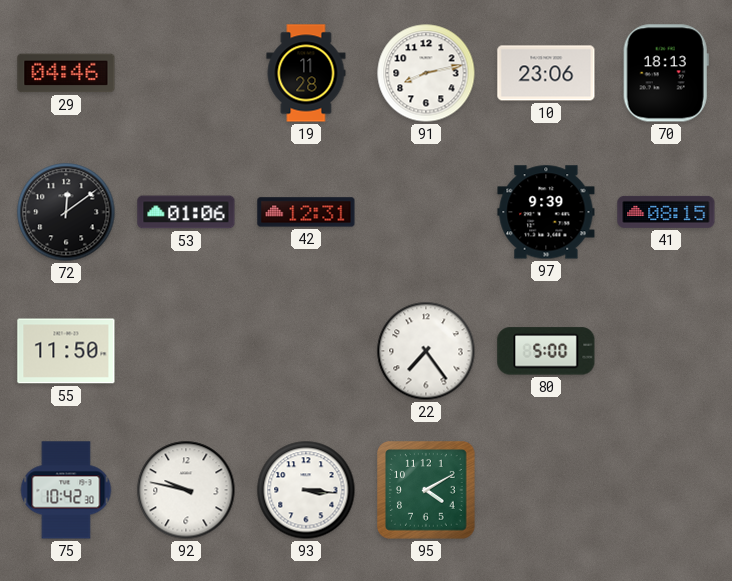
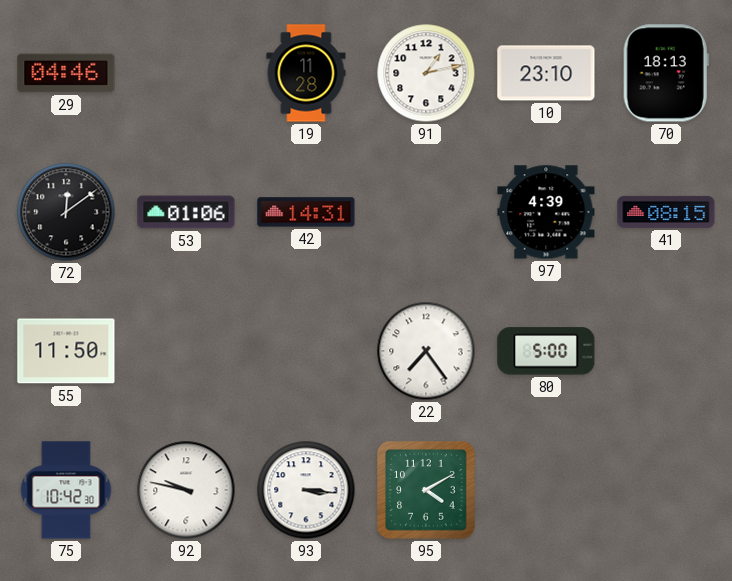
91: 8:13 -> 1:13 (426, 73)
10: 23:06 -> 23:10 (546, 73)
42: 12:31 -> 14:31 (306, 212)
97: 9:39 -> 4:39 (546, 212)
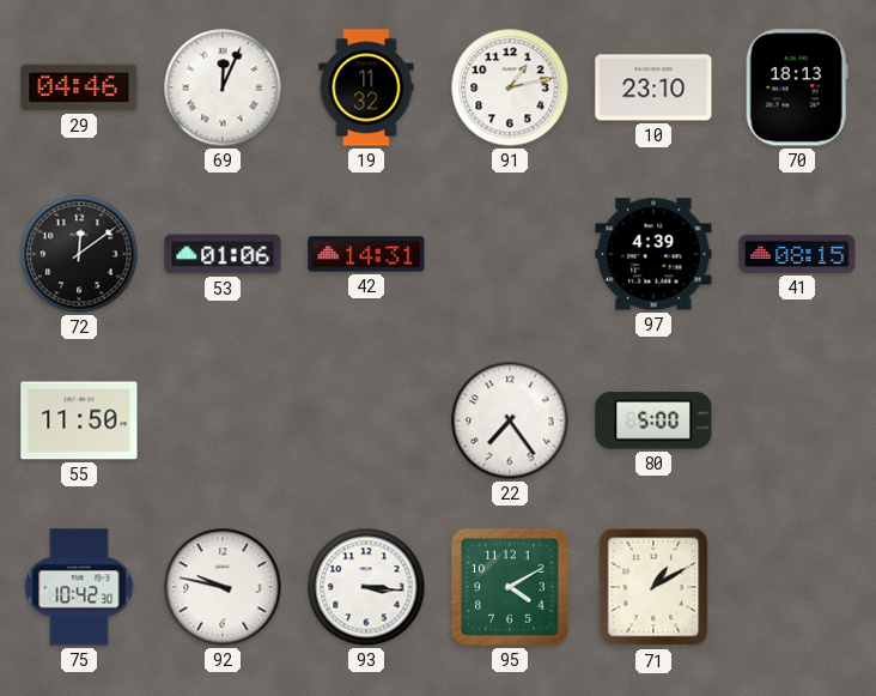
69: none -> 12:04 (223, 87)
19: 11:28 -> 11:32 (366, 87)
71: none -> 1:10 (653, 587)
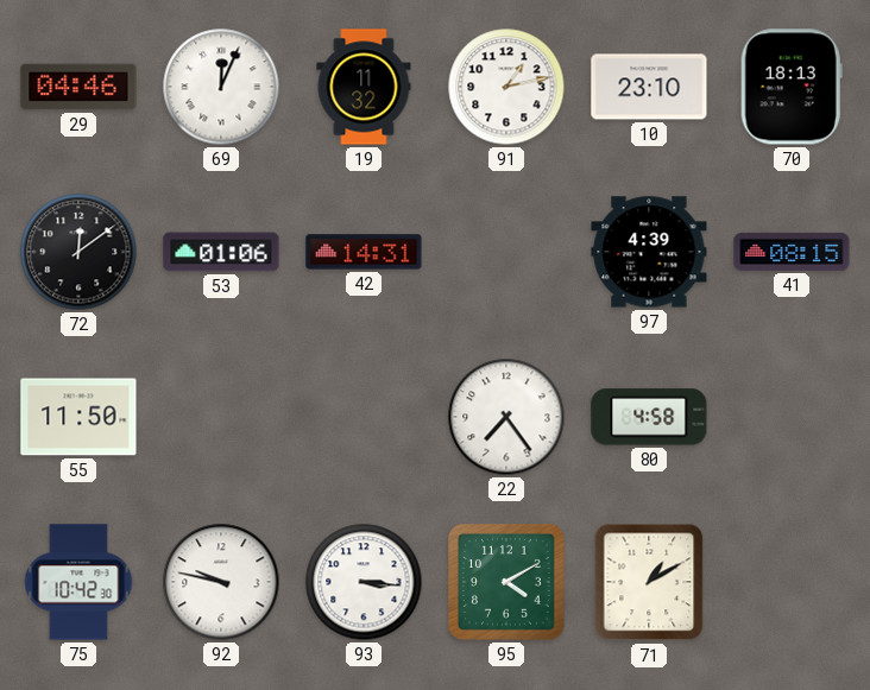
80: 5:00 -> 4:58 (649, 417)
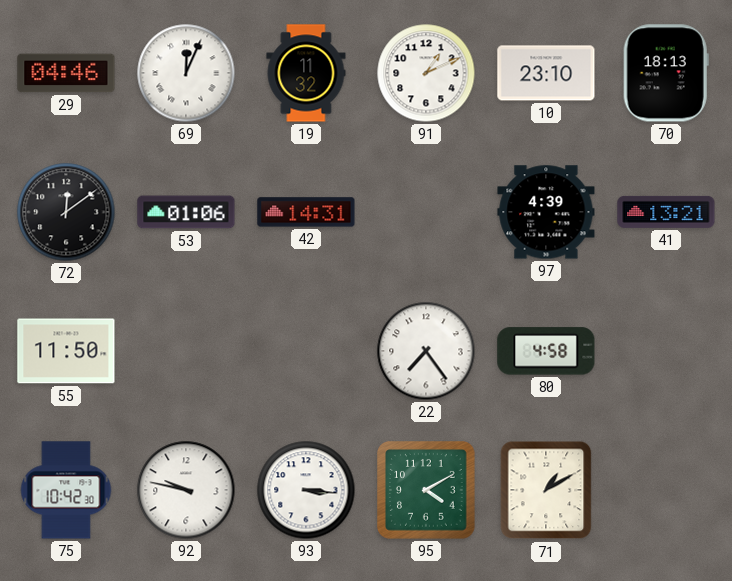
91: 1:13 -> 1:11 (426, 73)
41: 08:15 -> 13:21 (666, 212)
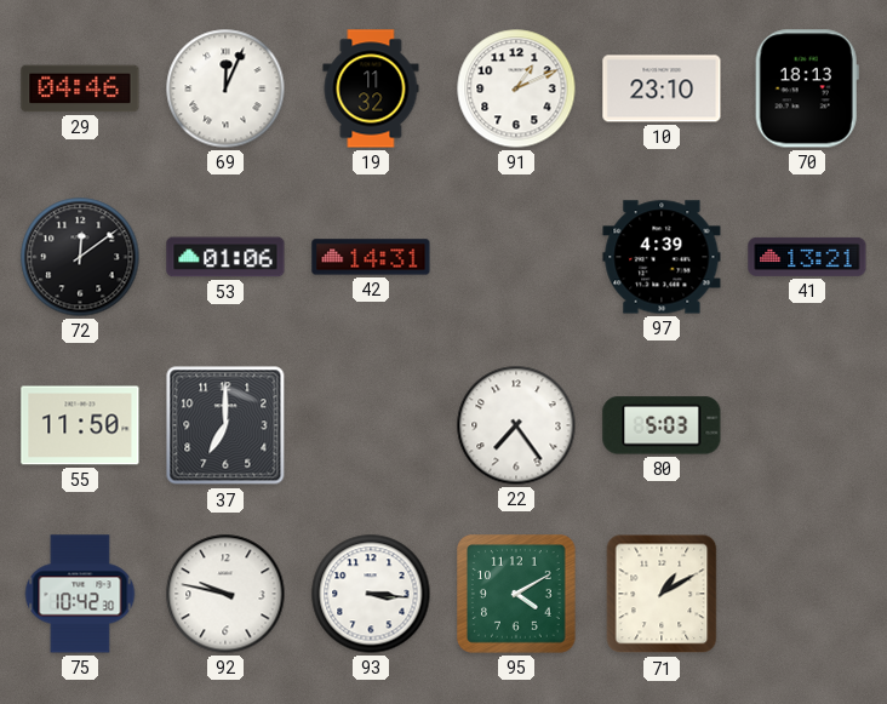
37: none -> 7:00 (225, 425)
80: 4:58 -> 5:03 (662, 425)
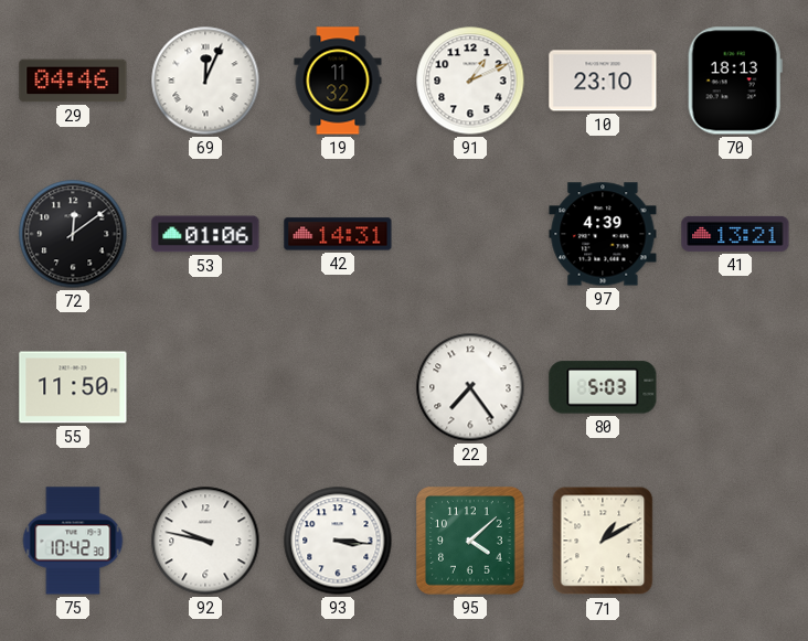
37: 7:00 -> none (225, 425)
95: 4:10 -> 4:08 (470, 541)
